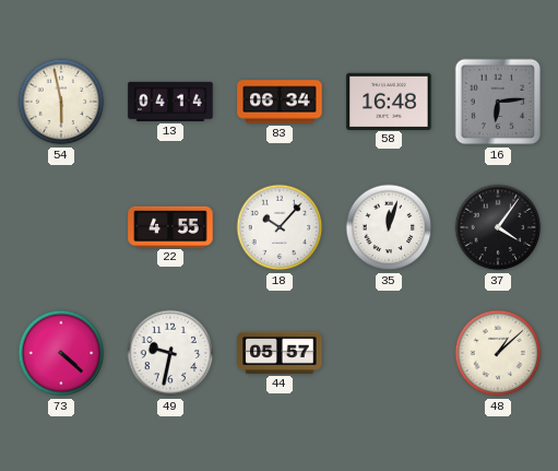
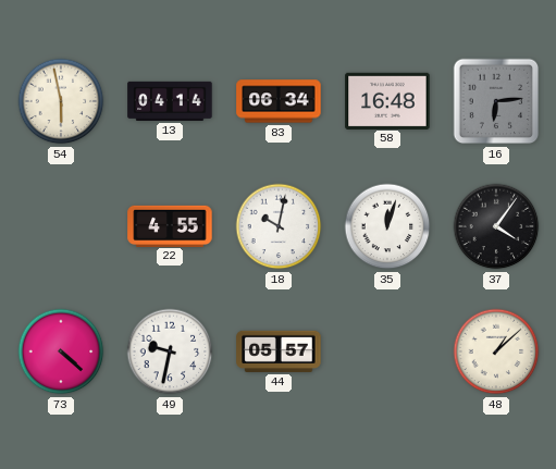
18: 10:07 -> 10:02 (279, 226)
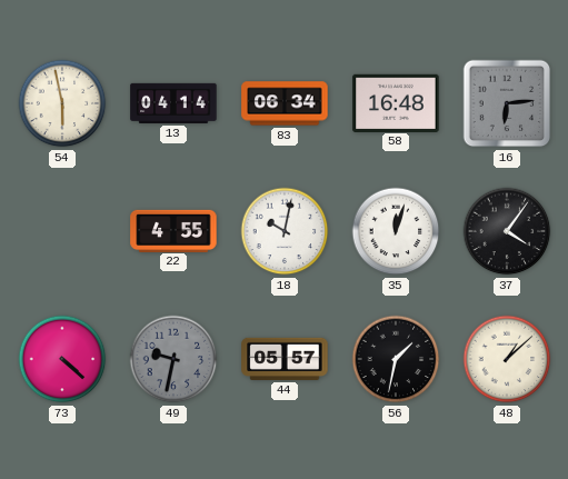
49 dial: white -> grey (173, 359)
56: none -> 1:32 (396, 359)
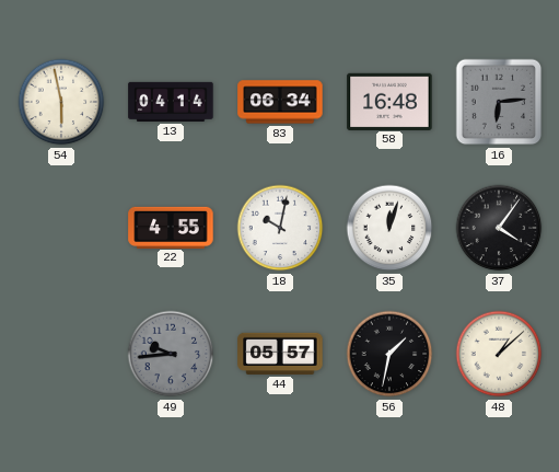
73: 4:22 -> none (62, 359)
49: 9:32 -> 9:44 (171, 354)
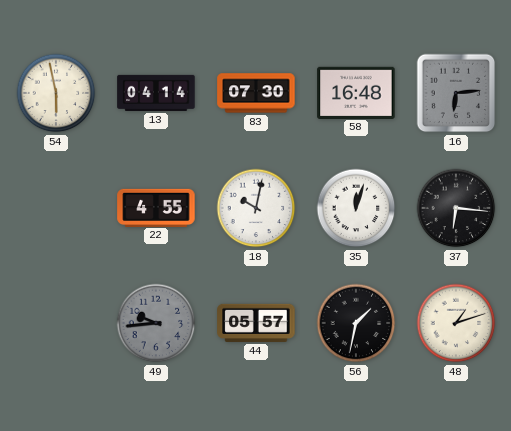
83: 06:34 -> 07:30 (256, 93)
37: 4:06 -> 6:16 (456, 208)
48: 1:08 -> 1:12 (456, 323)
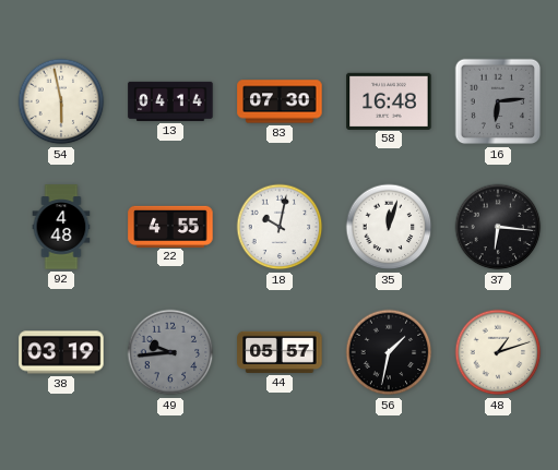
92: none -> 4:48 (61, 227)
38: none -> 03:19 (61, 352)
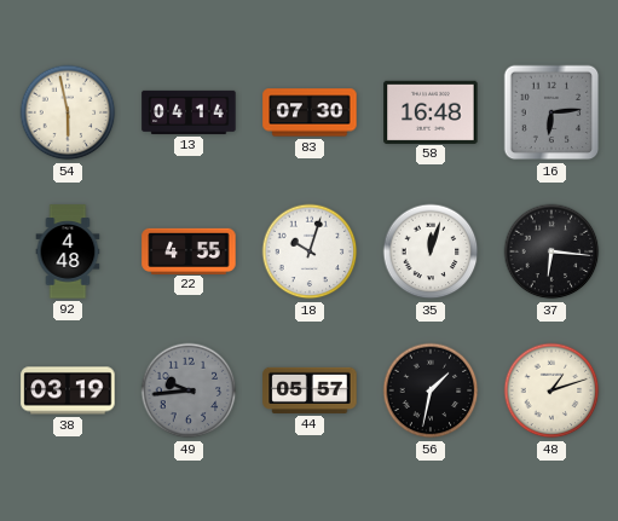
18: 10:02 -> 10:03 (310, 251)
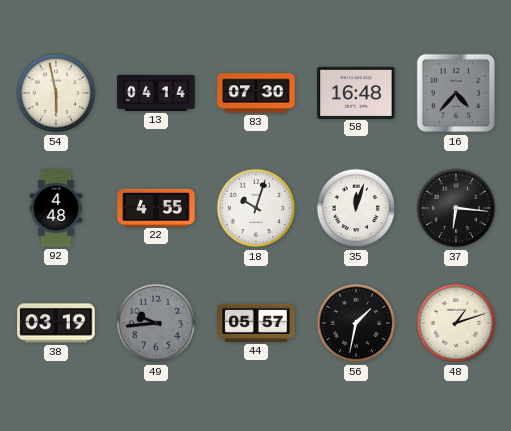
16: 6:14 -> 4:37 (456, 93)
